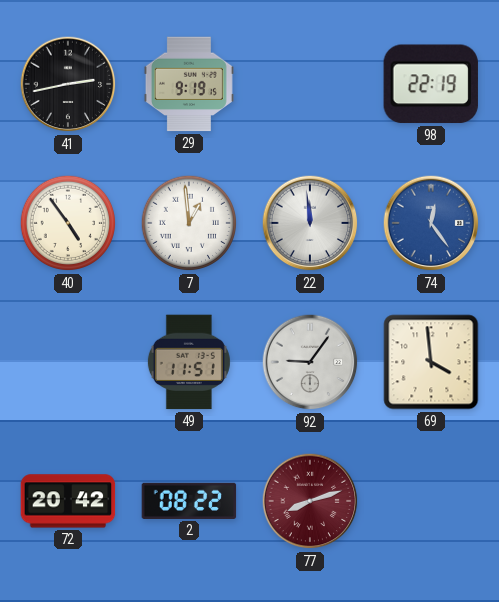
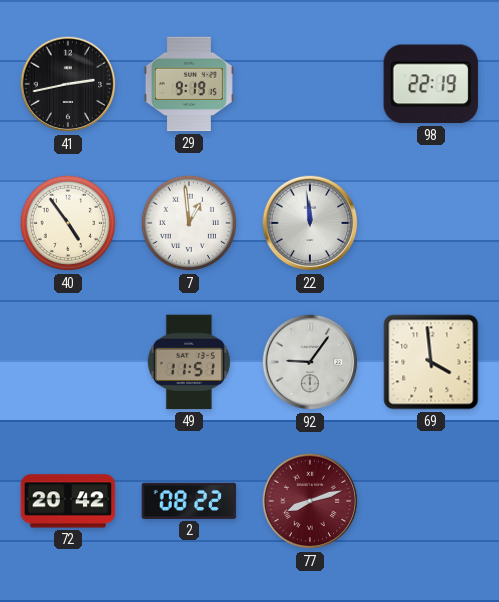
74: 12:24 -> none (431, 223)
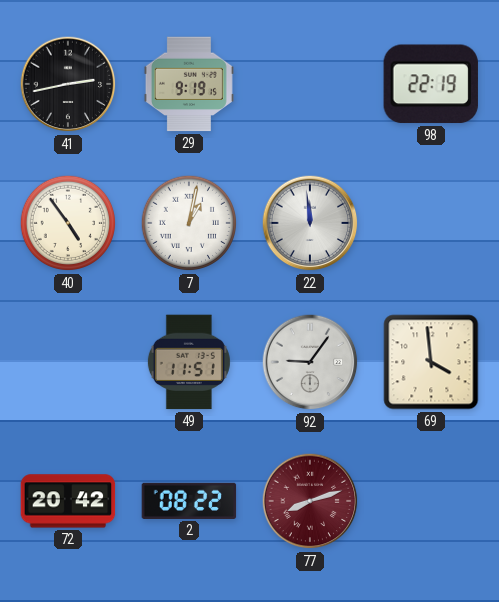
7: 12:59 -> 1:02 (189, 223)
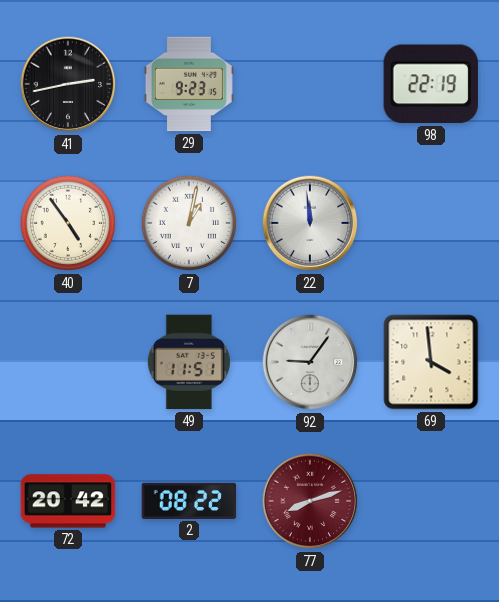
29: 9:19 -> 9:23 (189, 84)
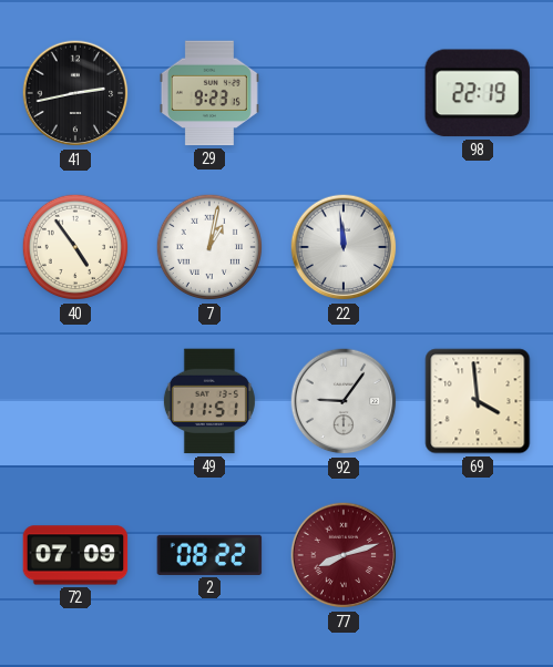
72: 20:42 -> 07:09 (75, 555)
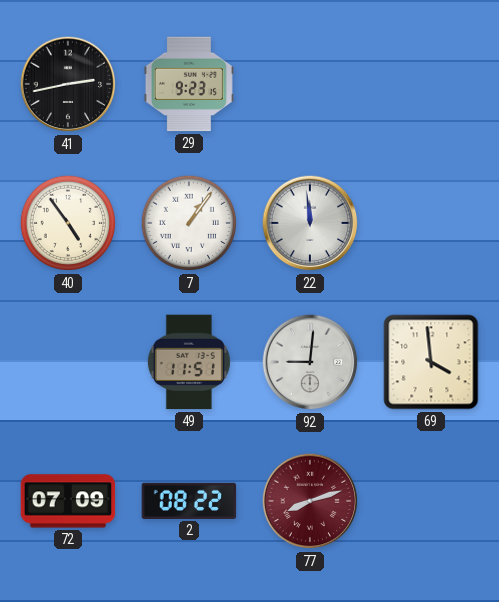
98: 22:19 -> none (478, 93)
7: 1:02 -> 1:06 (189, 223)
92: 9:06 -> 9:01 (310, 362)
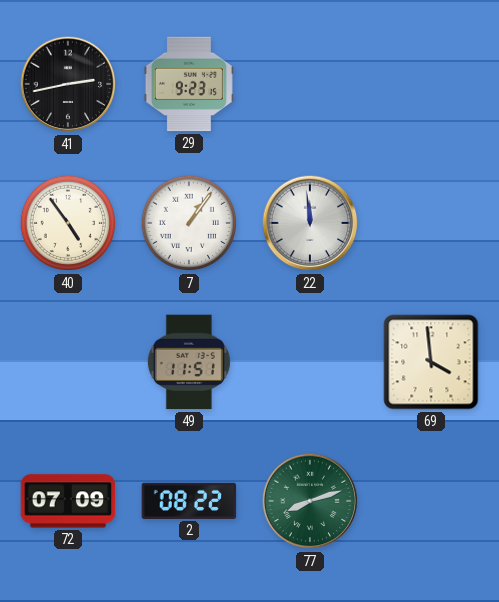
92: 9:01 -> none (310, 362)
77 dial: burgundy -> green (310, 501)
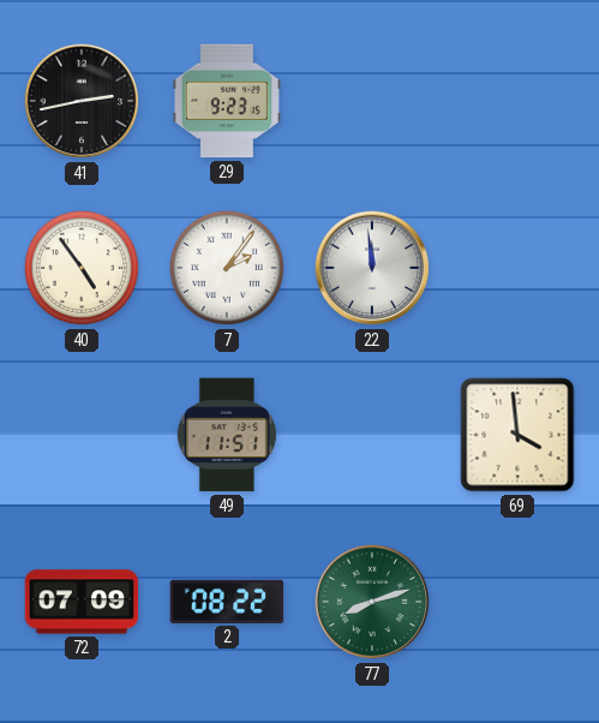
7: 1:06 -> 2:06 (227, 268)
